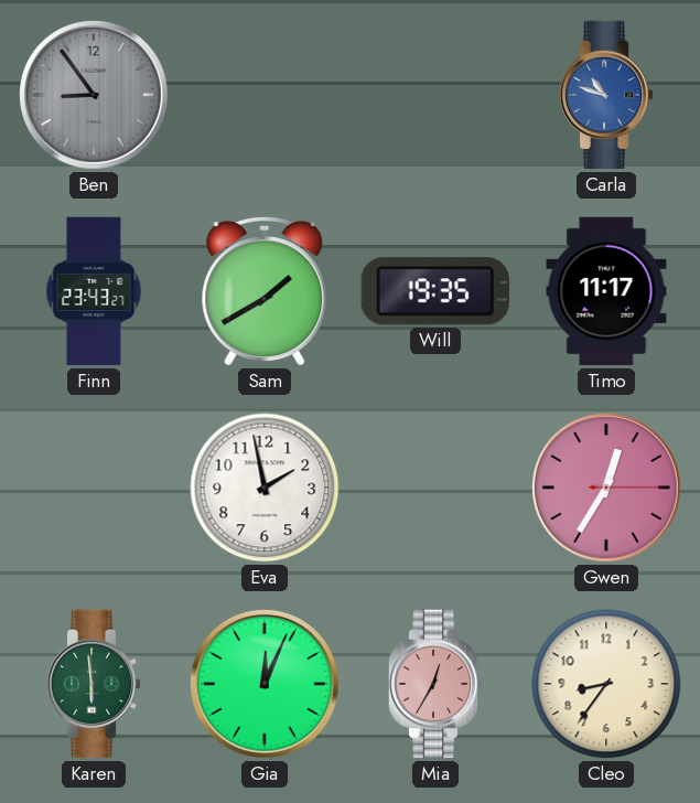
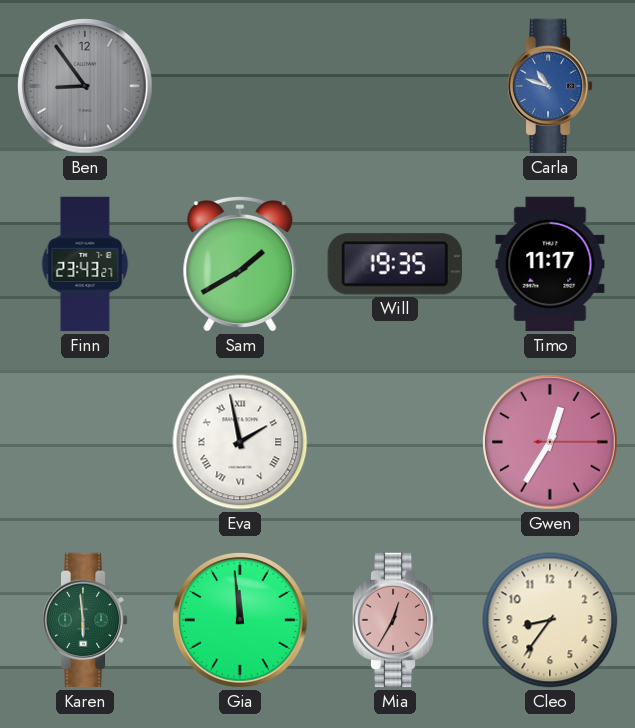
Eva numerals: Arabic -> Roman (240, 442)
Gia: 12:04 -> 11:59 (241, 621)
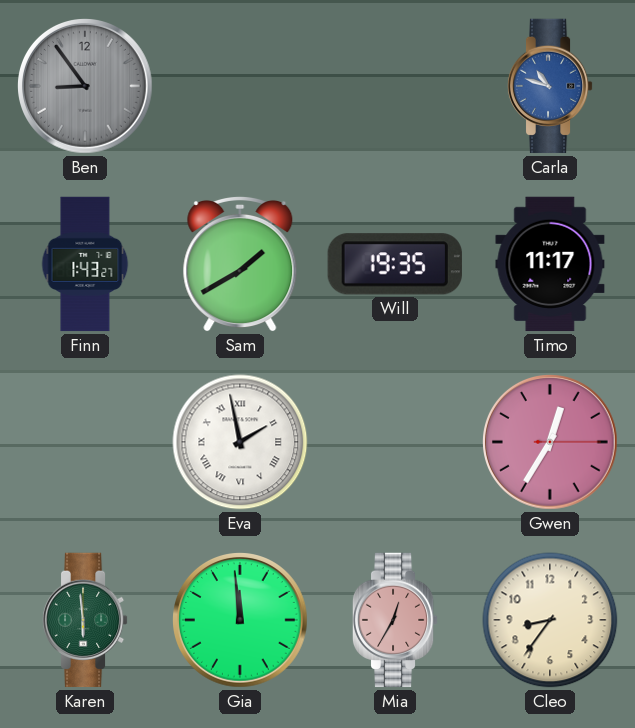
Finn: 23:43 -> 1:43 (85, 264)
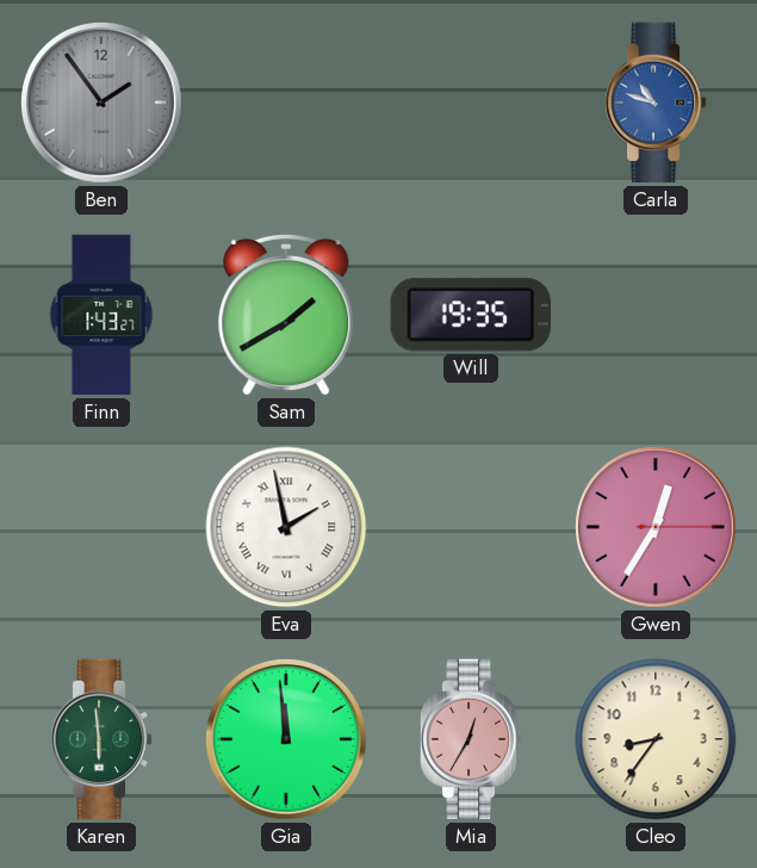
Ben: 8:54 -> 1:54 (103, 104)
Timo: 11:17 -> none (550, 264)
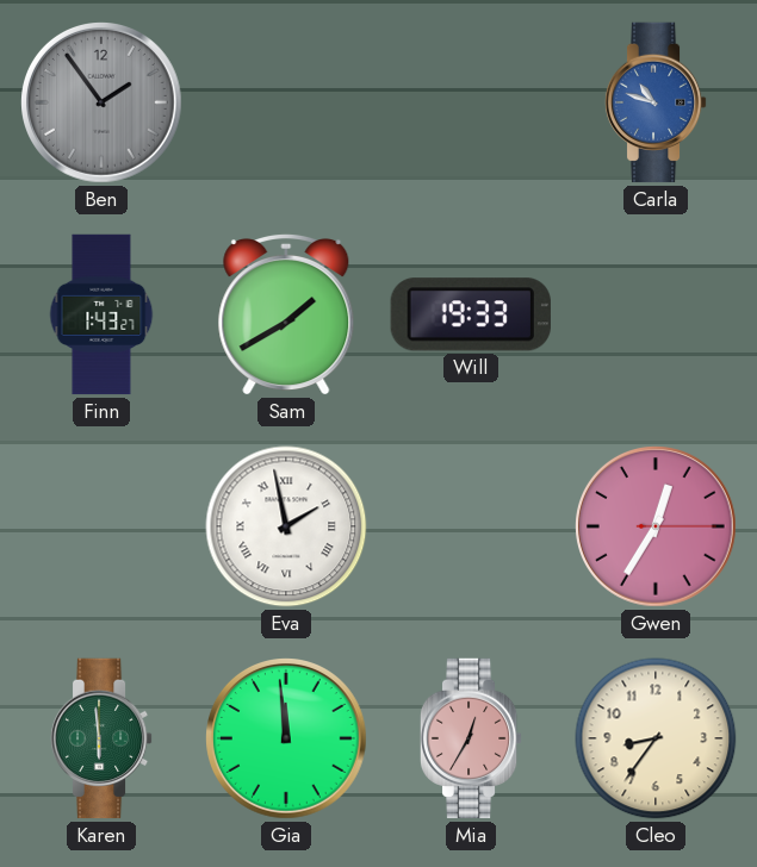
Will: 19:35 -> 19:33 (471, 314)
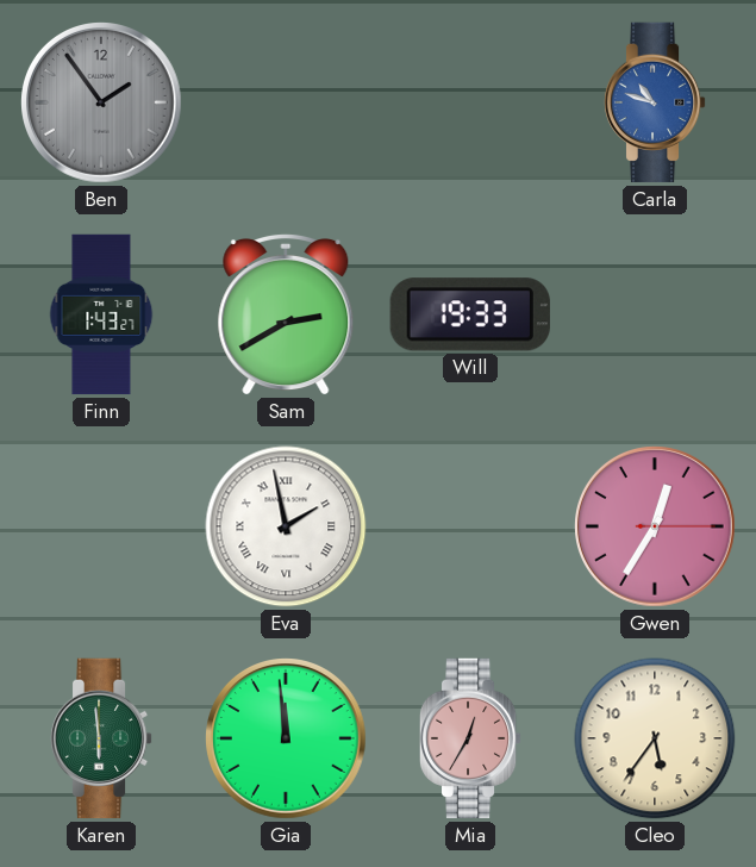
Sam: 1:40 -> 2:40 (286, 314)
Cleo: 8:36 -> 5:36 (655, 738)
